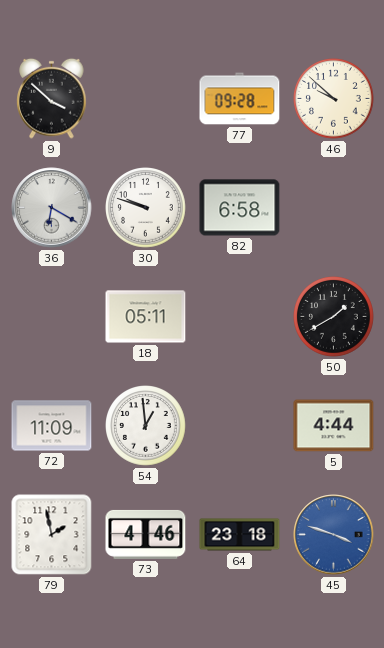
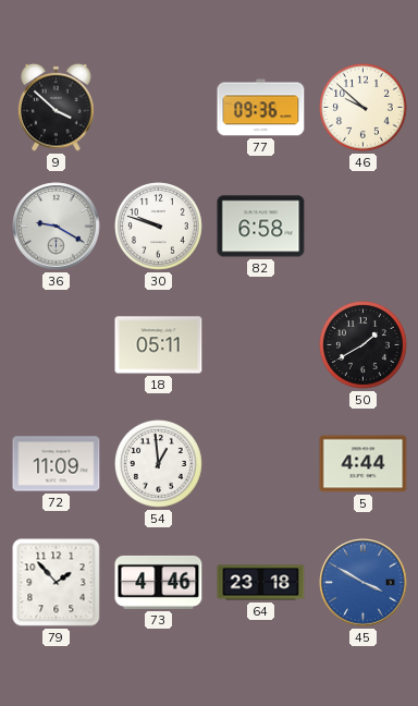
77: 09:28 -> 09:36 (261, 108)
36: 6:20 -> 9:20 (57, 227)
79: 1:58 -> 1:53 (57, 583)
45: 3:48 -> 3:50 (364, 583)
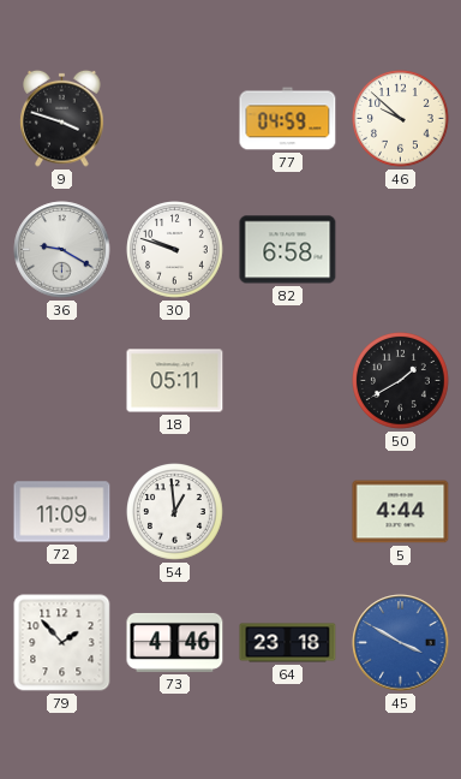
9: 3:52 -> 3:48 (62, 118)
77: 09:36 -> 04:59 (288, 119)
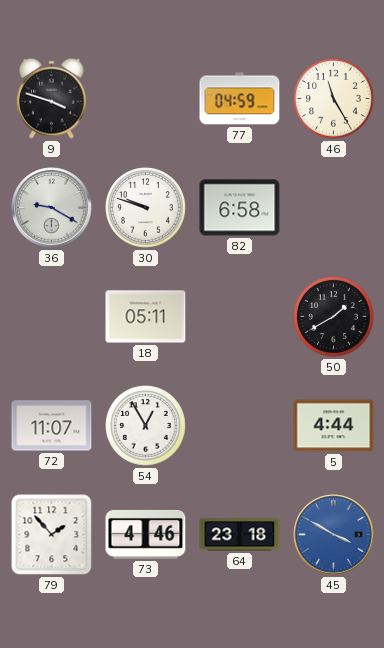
46: 9:52 -> 11:25 (334, 99)
72: 11:09 -> 11:07 (52, 426)
54: 12:59 -> 12:55 (146, 426)
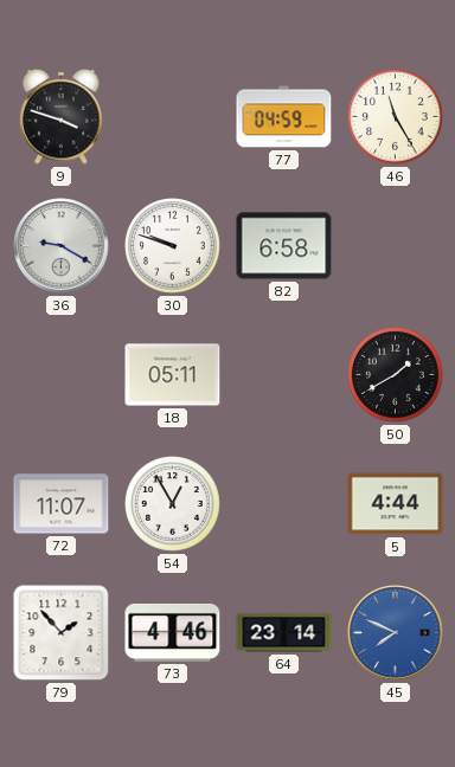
64: 23:18 -> 23:14 (284, 633)
45: 3:50 -> 7:49 (396, 633)
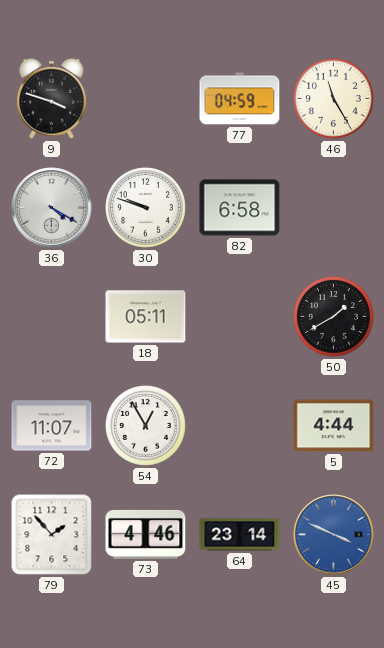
36: 9:20 -> 4:20 (52, 208)
45: 7:49 -> 3:49 (334, 535)
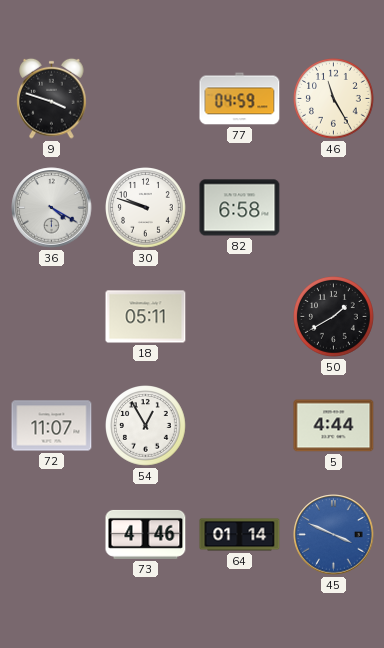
79: 1:53 -> none (52, 535)
64: 23:14 -> 01:14 (240, 535)
